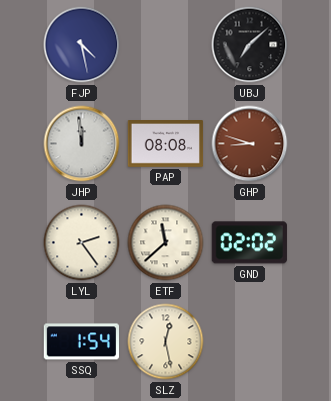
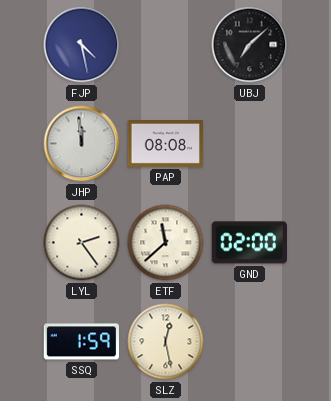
GHP: 8:48 -> none (250, 144)
GND: 02:02 -> 02:00 (249, 243)
SSQ: 1:54 -> 1:59 (82, 342)
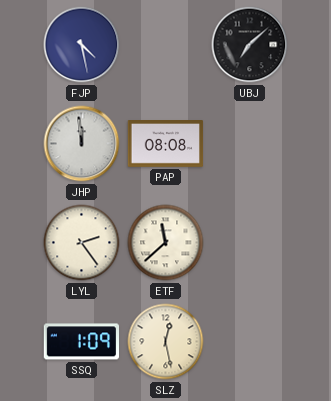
GND: 02:00 -> none (249, 243)
SSQ: 1:59 -> 1:09 (82, 342)
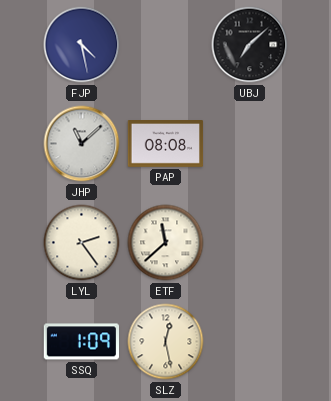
JHP: 11:59 -> 11:08 (82, 144)
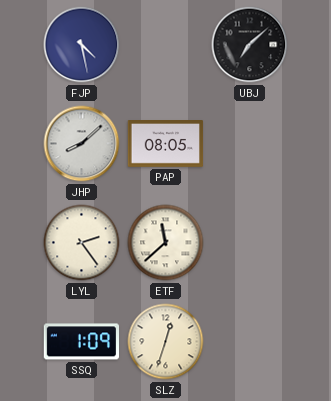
JHP: 11:08 -> 8:08 (82, 144)
PAP: 08:08 -> 08:05 (166, 144)
SLZ: 12:28 -> 12:33 (166, 342)
